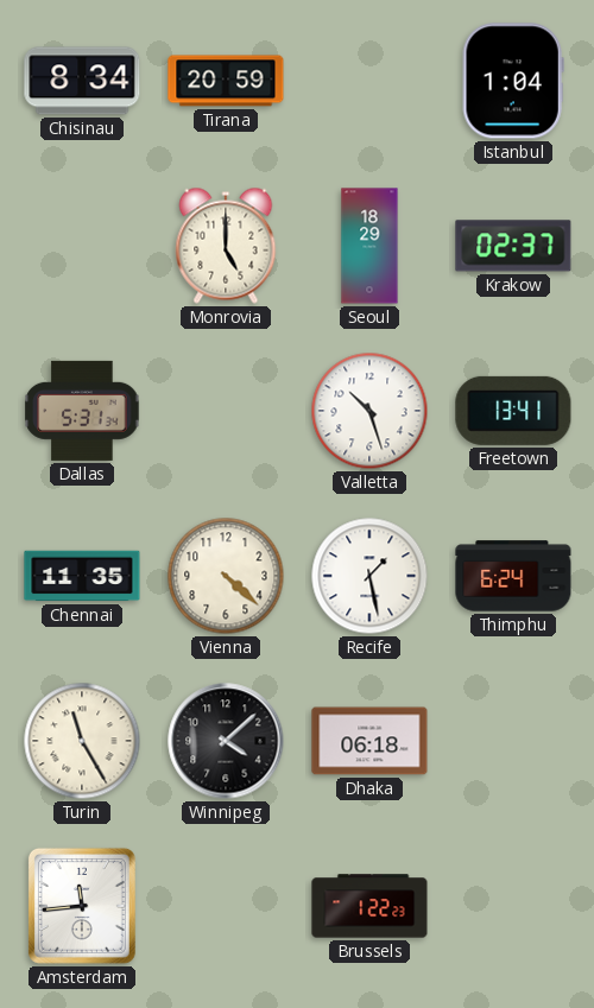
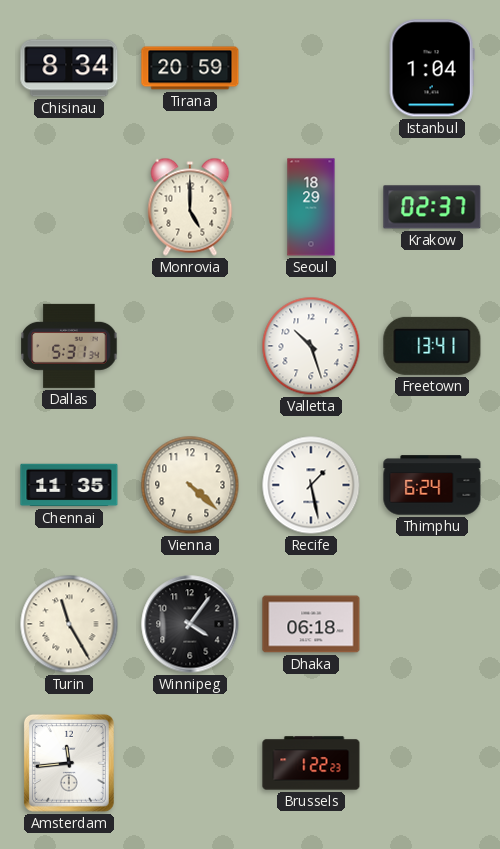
Winnipeg: 4:08 -> 4:06 (190, 624)
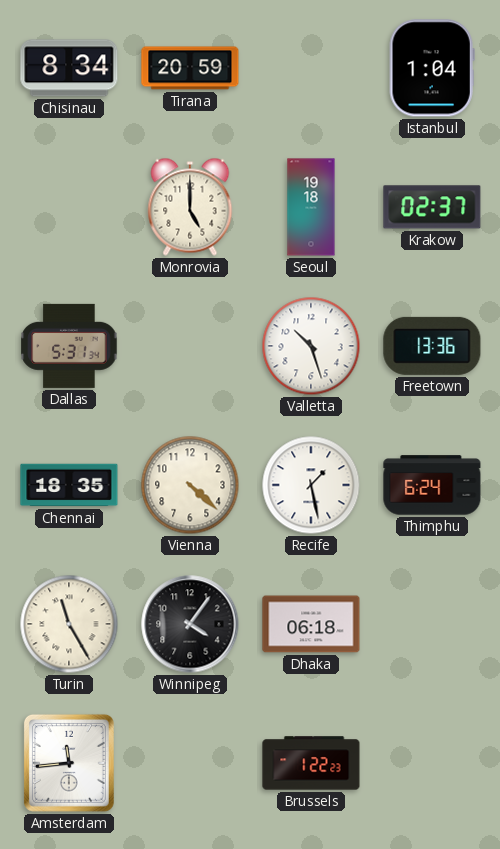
Seoul: 18:29 -> 19:18 (311, 207)
Freetown: 13:41 -> 13:36 (432, 346)
Chennai: 11:35 -> 18:35 (69, 485)
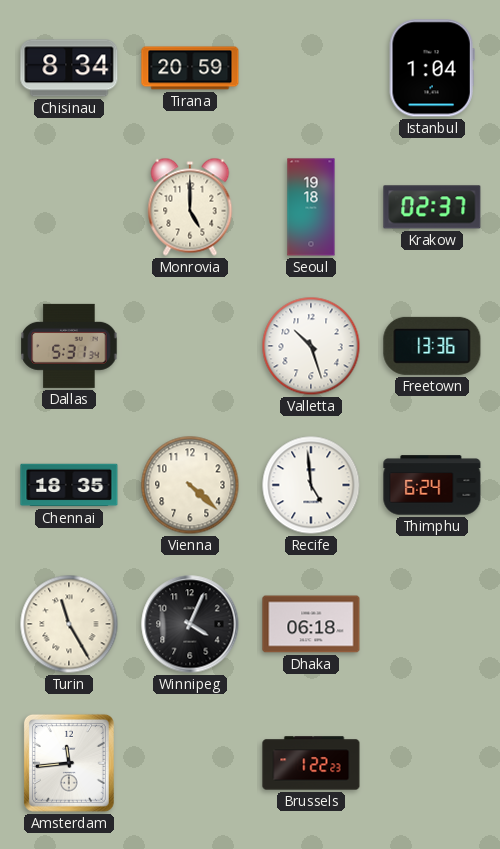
Recife: 1:28 -> 4:59 (311, 485)
Winnipeg: 4:06 -> 4:04 (190, 624)
